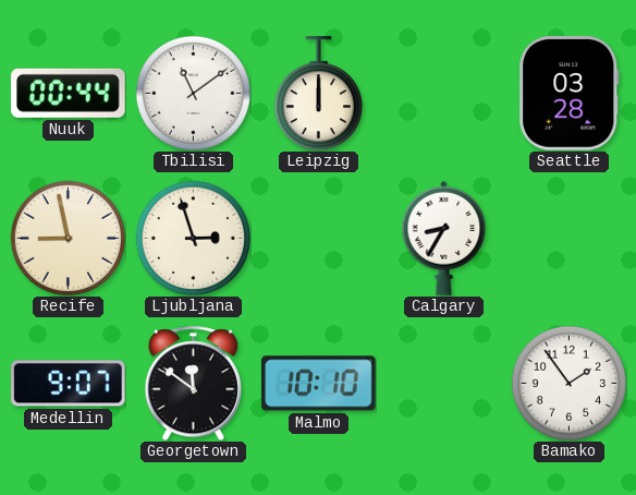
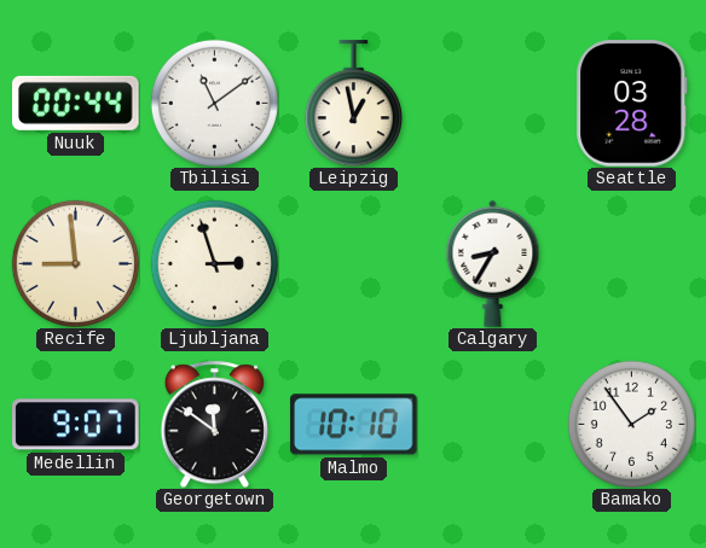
Leipzig: 12:00 -> 12:58 (353, 104)
Recife: 8:58 -> 8:59 (75, 263)
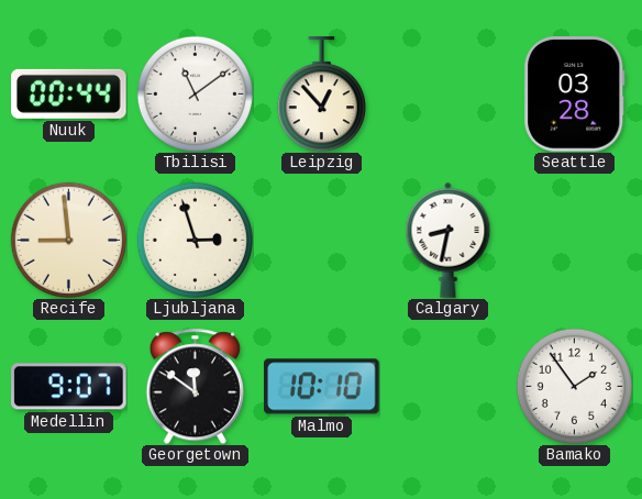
Leipzig: 12:58 -> 12:53 (321, 95)
Calgary: 8:35 -> 8:32 (449, 240)
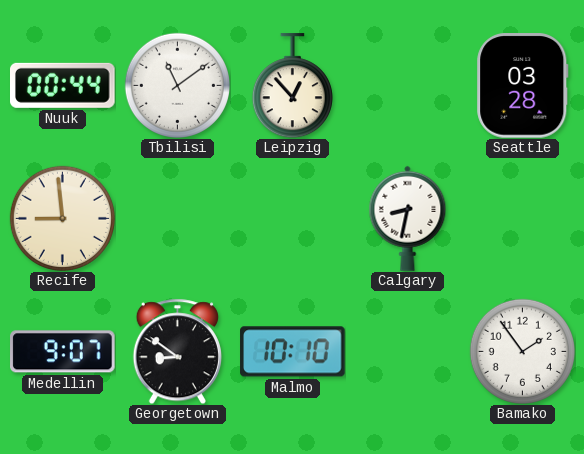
Ljubljana: 2:57 -> none (195, 240)
Georgetown: 11:51 -> 8:51 (177, 351)
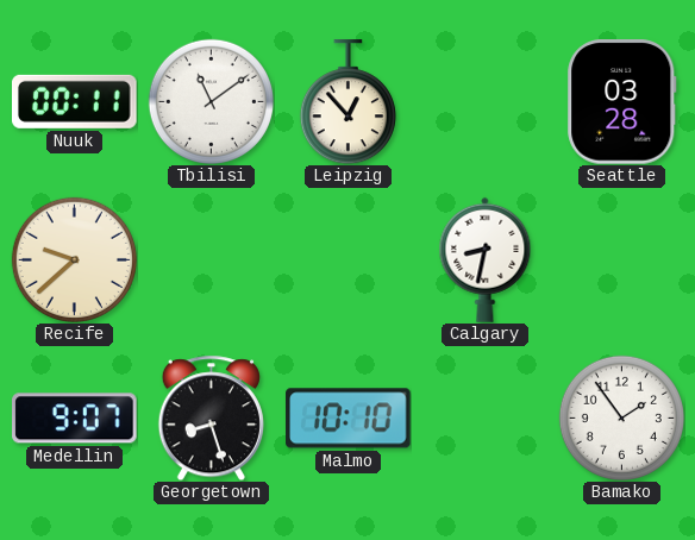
Nuuk: 00:44 -> 00:11 (75, 101)
Recife: 8:59 -> 9:38 (74, 259)
Georgetown: 8:51 -> 8:27 (211, 417)
